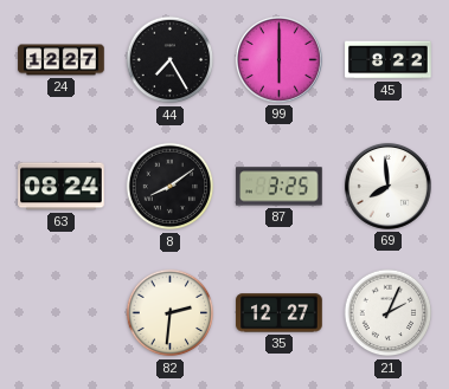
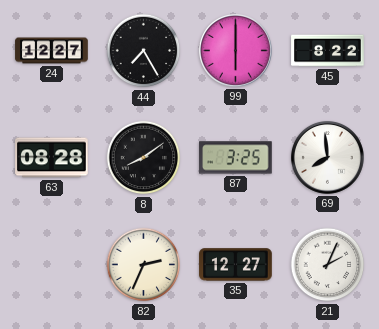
63: 08:24 -> 08:28 (52, 158)
82: 2:31 -> 2:34 (144, 265)
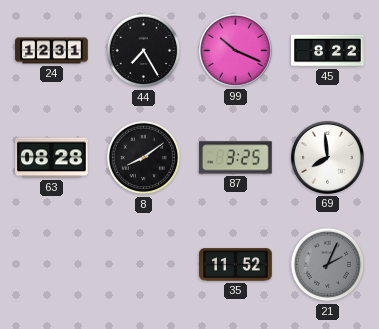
24: 12:27 -> 12:31 (52, 51)
99: 6:00 -> 10:19 (235, 50)
82: 2:34 -> none (144, 265)
35: 12:27 -> 11:52 (236, 265)
21 dial: white -> grey (328, 265)
